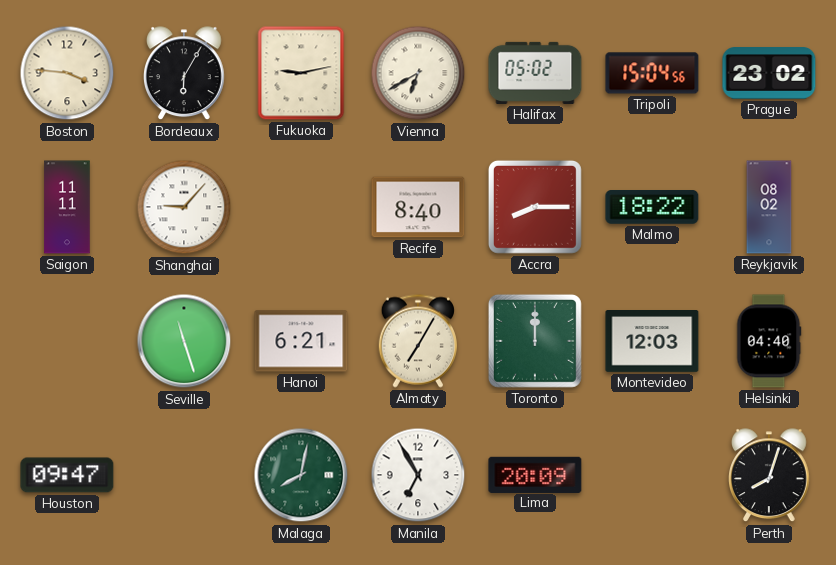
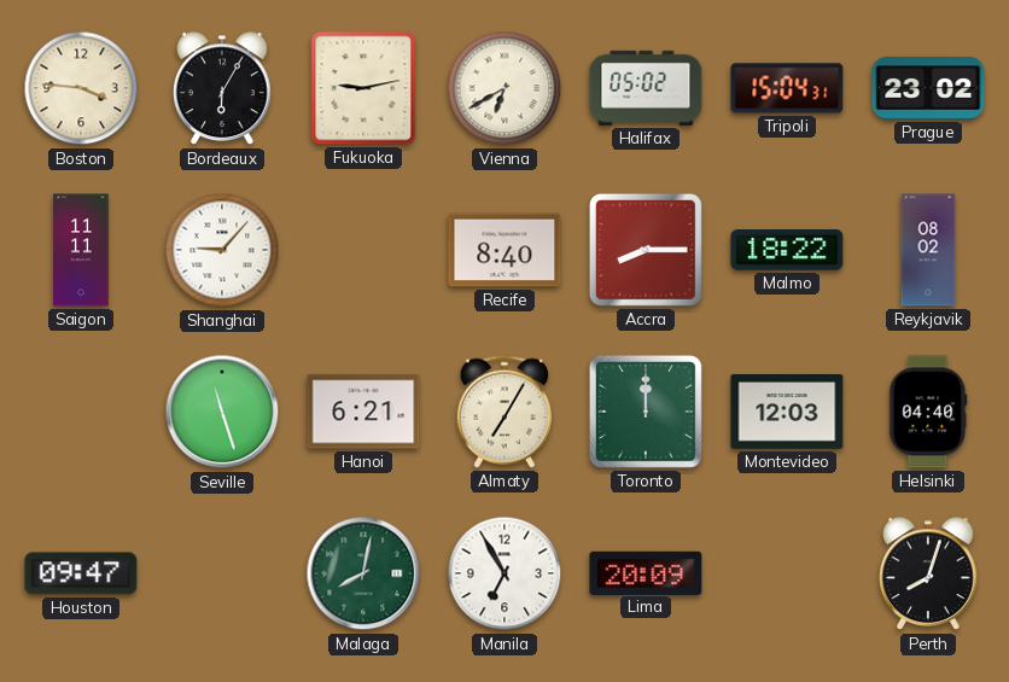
Tripoli: 15:04:56 -> 15:04:31 (787, 88)
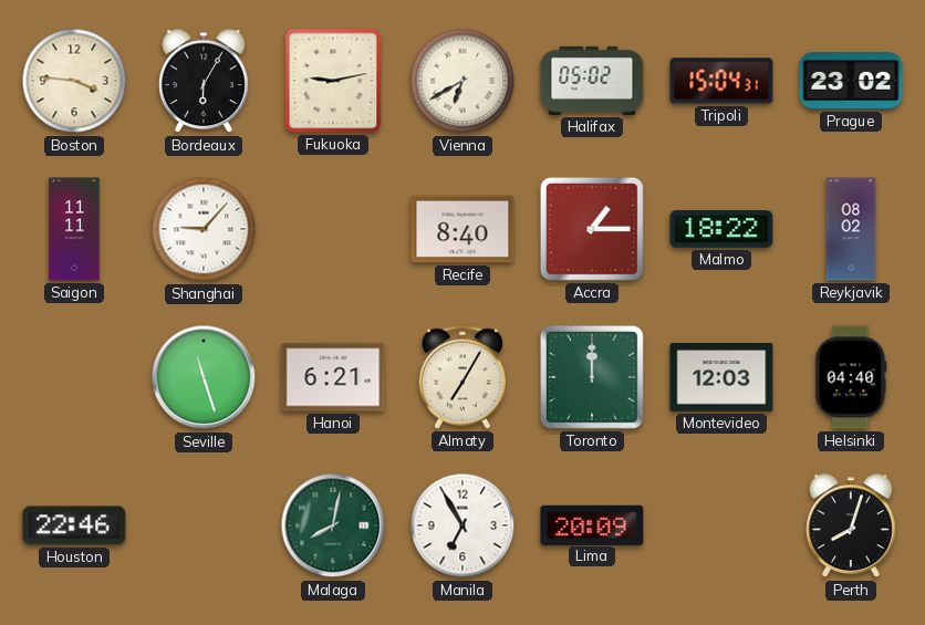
Accra: 8:15 -> 1:15 (592, 229)
Houston: 09:47 -> 22:46 (74, 525)
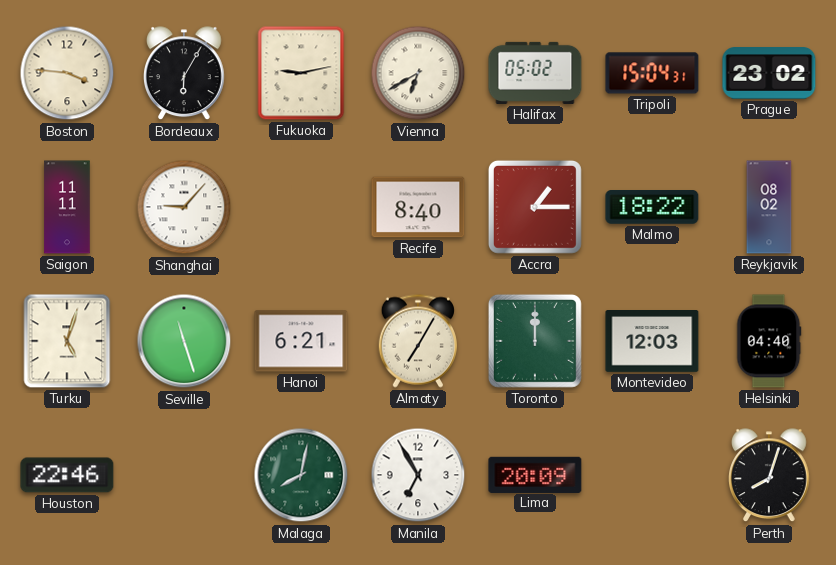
Turku: none -> 5:03 (67, 341)
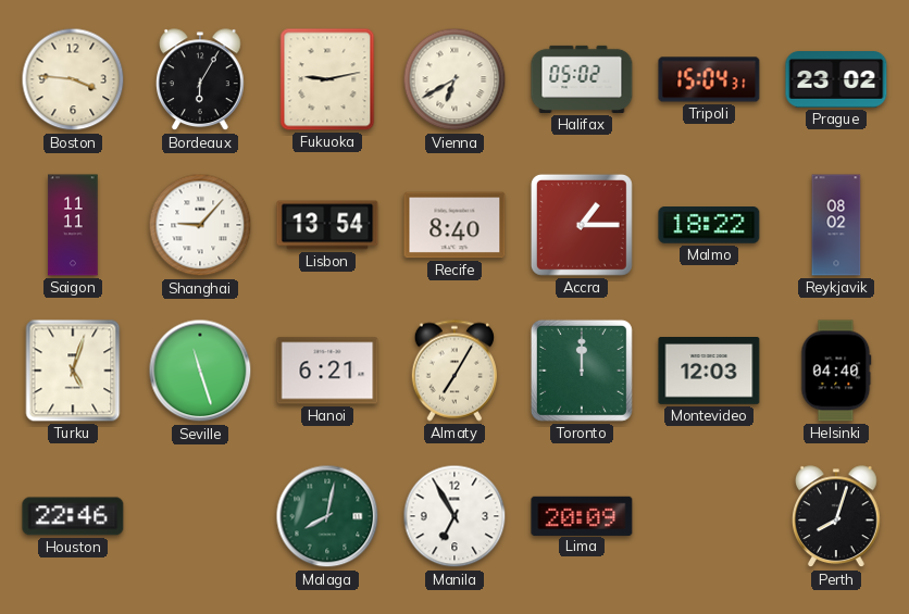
Lisbon: none -> 13:54 (327, 225)
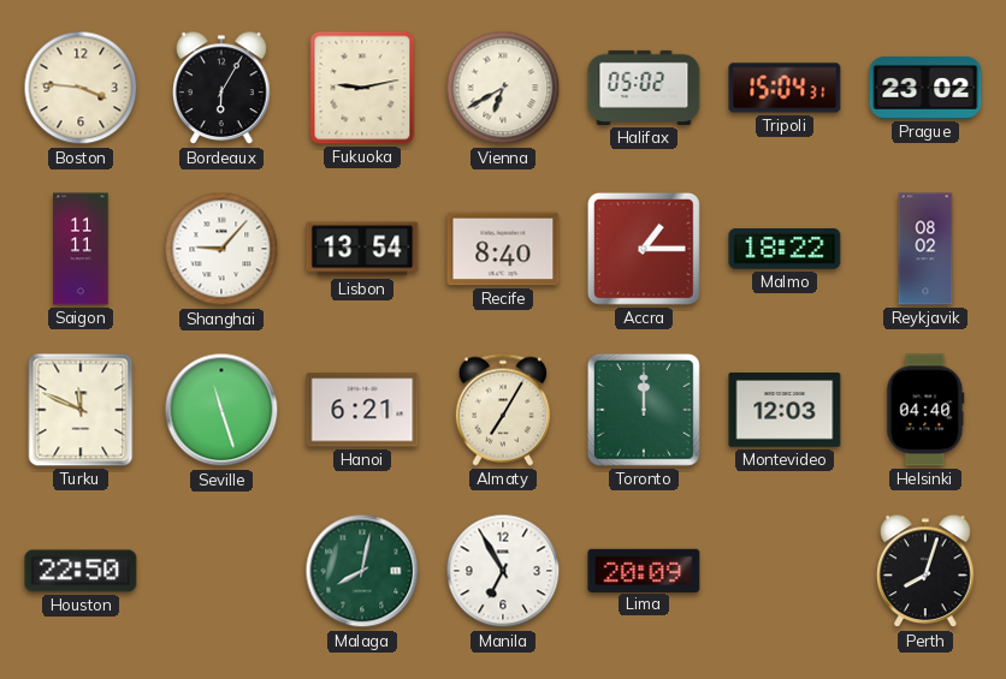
Turku: 5:03 -> 11:49 (81, 410)
Houston: 22:46 -> 22:50 (81, 571)
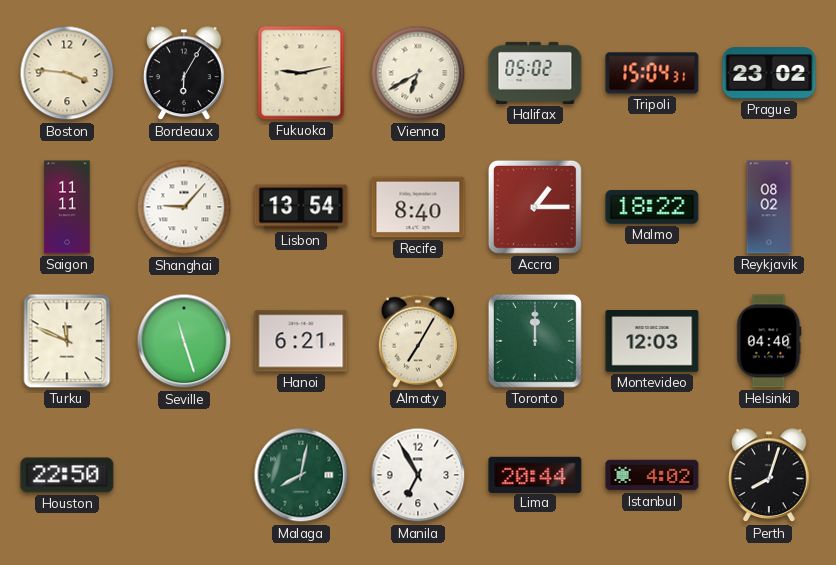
Lima: 20:09 -> 20:44 (535, 474)
Istanbul: none -> 4:02 (652, 475)
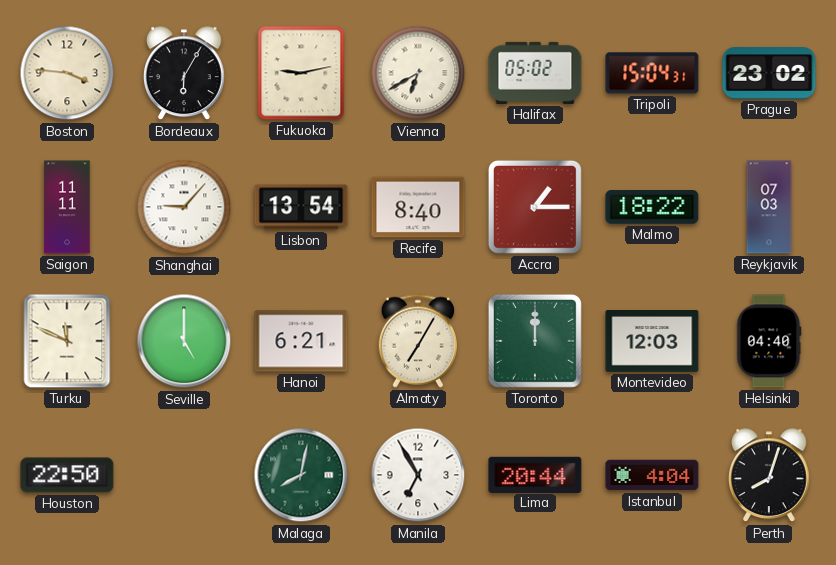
Reykjavik: 08:02 -> 07:03 (769, 207)
Seville: 11:27 -> 5:00 (184, 341)
Istanbul: 4:02 -> 4:04 (652, 475)
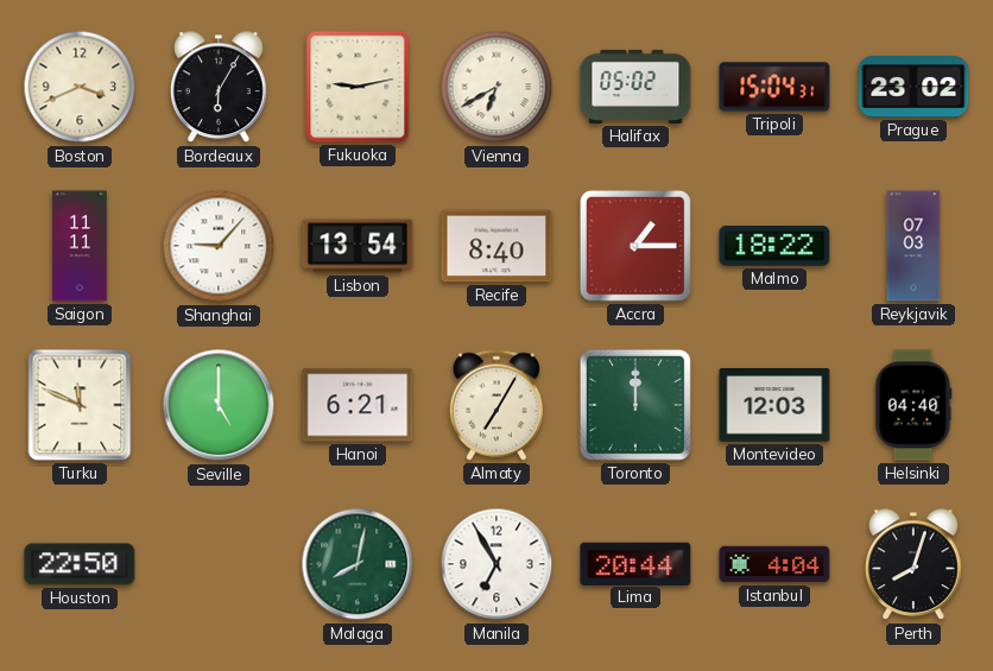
Boston: 3:46 -> 3:41 (80, 87)
